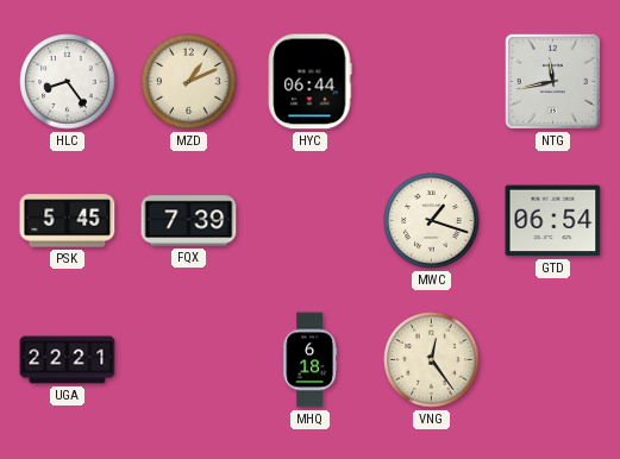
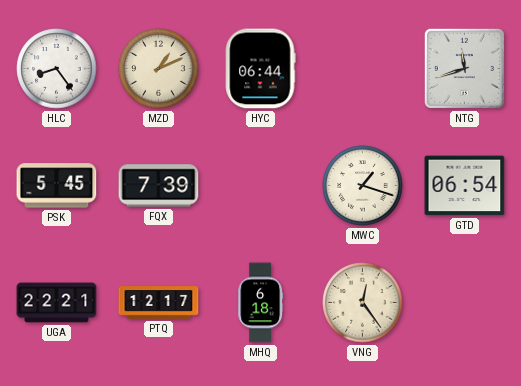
NTG: 11:43 -> 11:42 (464, 68)
PTQ: none -> 12:17 (159, 303)
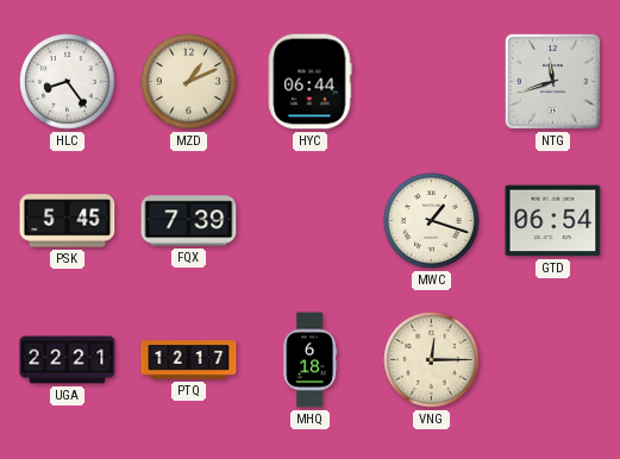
VNG: 12:24 -> 12:15 (432, 360)
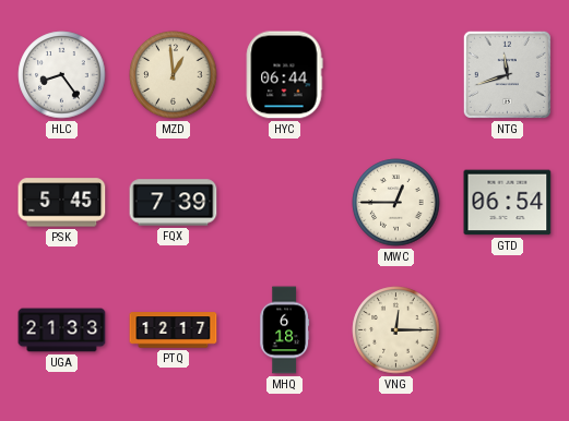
MZD: 1:11 -> 12:59 (174, 75)
MWC: 1:18 -> 12:45 (396, 203)
UGA: 22:21 -> 21:33 (62, 330)
